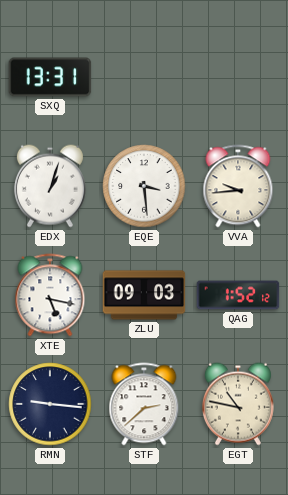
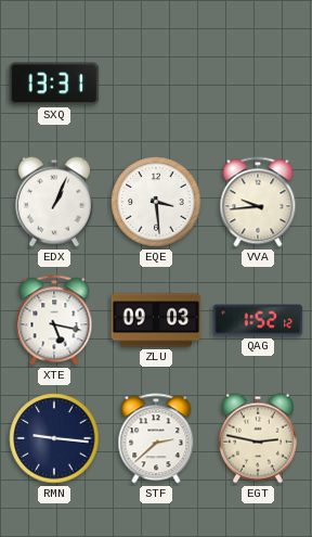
EDX: 1:03 -> 1:04 (54, 202)
EGT: 10:47 -> 2:47 (258, 438)
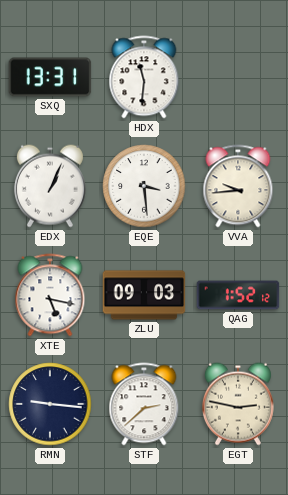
HDX: none -> 11:31 (144, 77)
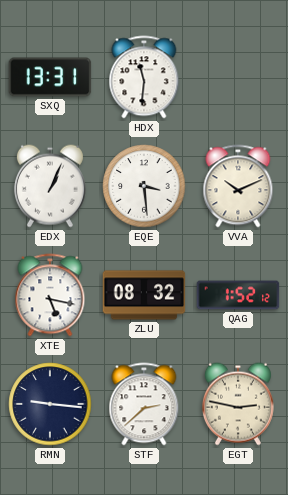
VVA: 9:44 -> 10:11 (238, 186)
ZLU: 09:03 -> 08:32 (144, 295)
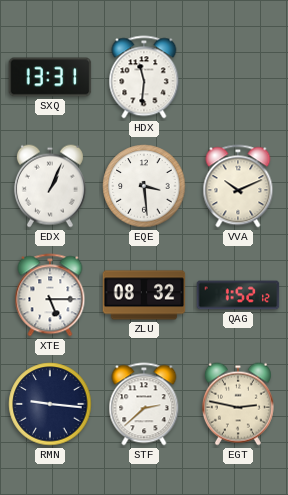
XTE: 5:17 -> 5:15 (50, 295)
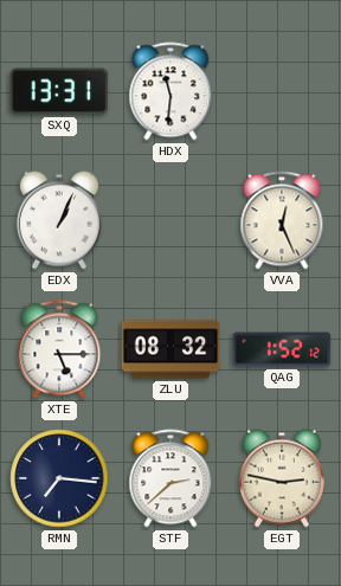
EQE: 3:29 -> none (144, 186)
VVA: 10:11 -> 12:26 (282, 220)
RMN: 9:16 -> 7:16 (59, 478)
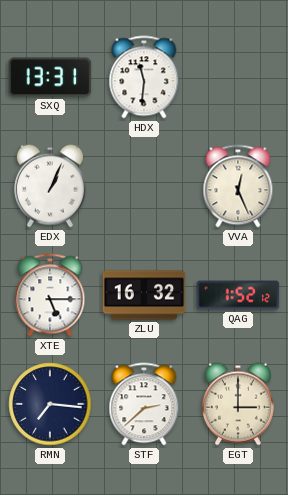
ZLU: 08:32 -> 16:32 (144, 295)
EGT: 2:47 -> 3:00 (238, 404)
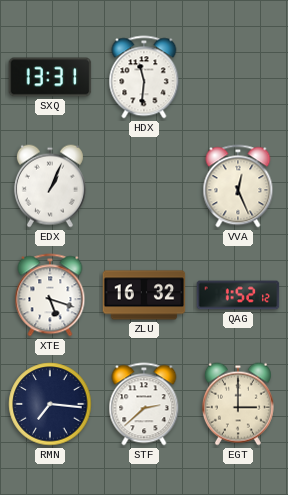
XTE: 5:15 -> 5:18 (50, 295)
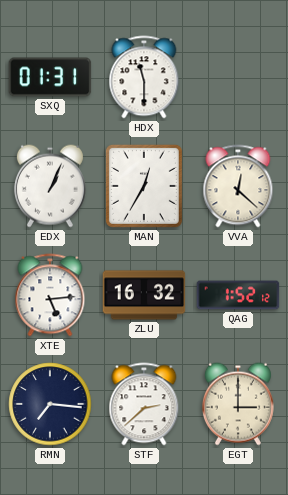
SXQ: 13:31 -> 01:31 (50, 77)
HDX: 11:31 -> 11:30 (144, 77)
MAN: none -> 12:35 (144, 186)
VVA: 12:26 -> 12:22 (238, 186)
XTE: 5:18 -> 5:14 (50, 295)
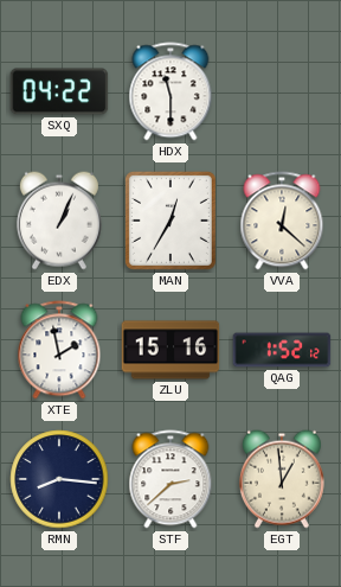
SXQ: 01:31 -> 04:22 (59, 91)
XTE: 5:14 -> 1:58 (59, 350)
ZLU: 16:32 -> 15:16 (170, 350)
RMN: 7:16 -> 8:16 (59, 479)
EGT: 3:00 -> 12:59 (282, 479)
